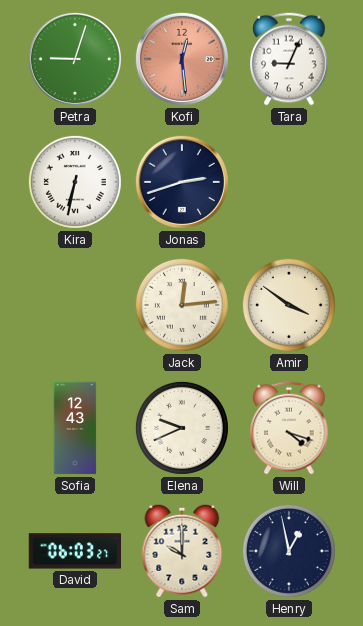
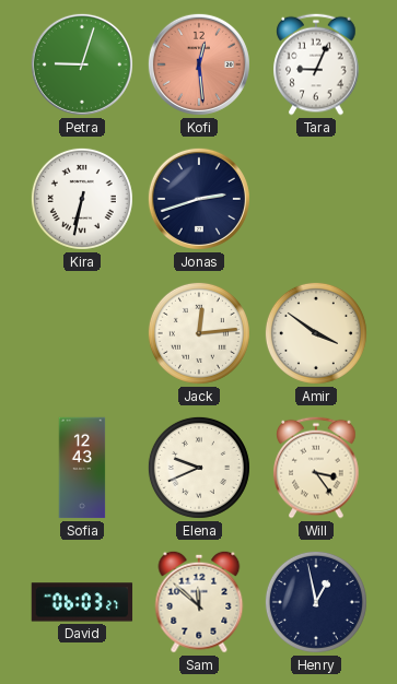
Will: 4:18 -> 3:24 (316, 468)
Sam: 10:00 -> 11:52 (199, 602)
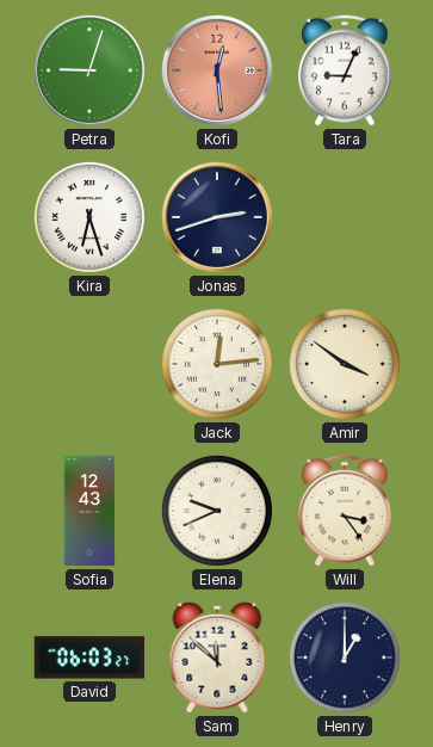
Kira: 6:32 -> 6:27 (89, 217)
Henry: 12:58 -> 1:00 (345, 658)
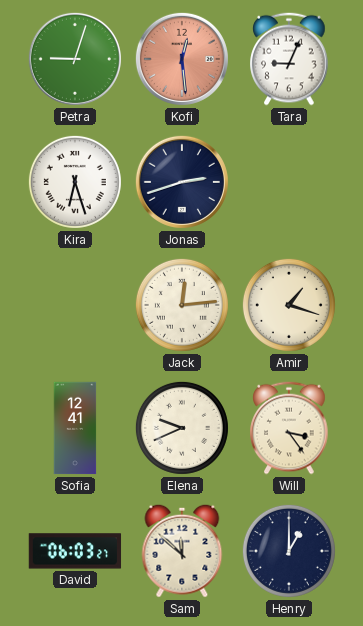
Amir: 3:51 -> 1:18 (289, 305)
Sofia: 12:43 -> 12:41 (75, 428)
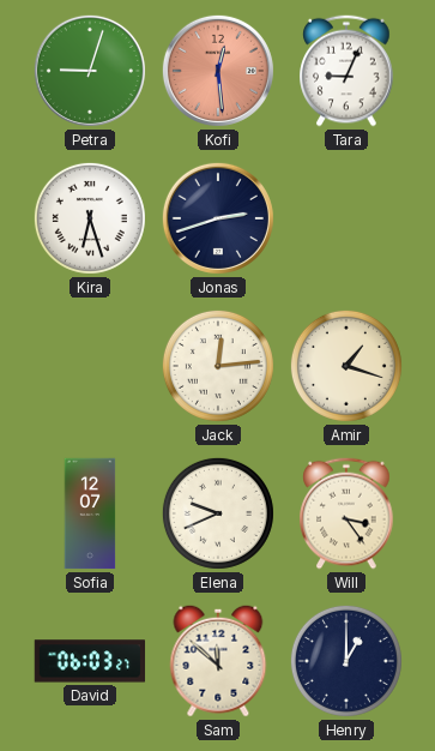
Sofia: 12:41 -> 12:07 (90, 513)
